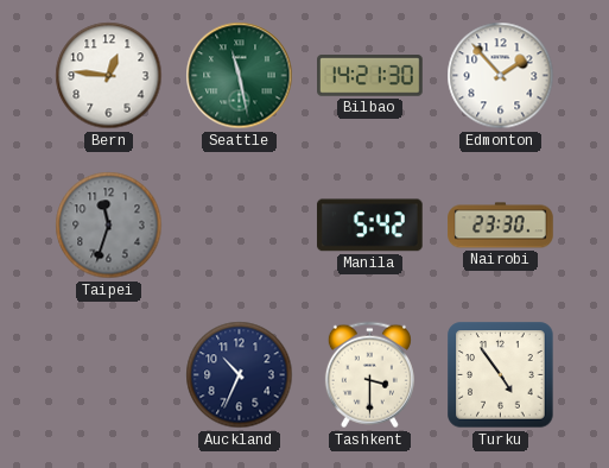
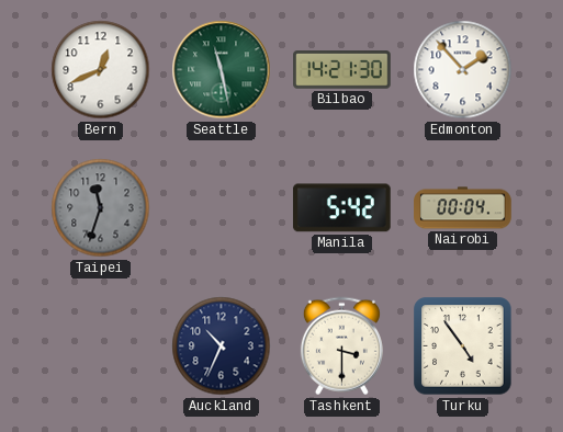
Bern: 12:46 -> 12:41 (101, 70)
Nairobi: 23:30 -> 00:04 (463, 208)
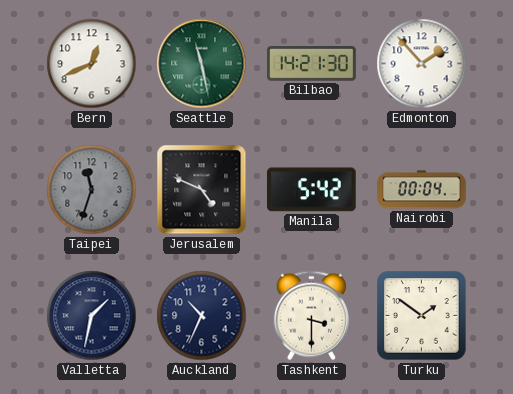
Jerusalem: none -> 4:49 (202, 190)
Valletta: none -> 1:32 (92, 316)
Turku: 4:54 -> 1:51 (422, 316)
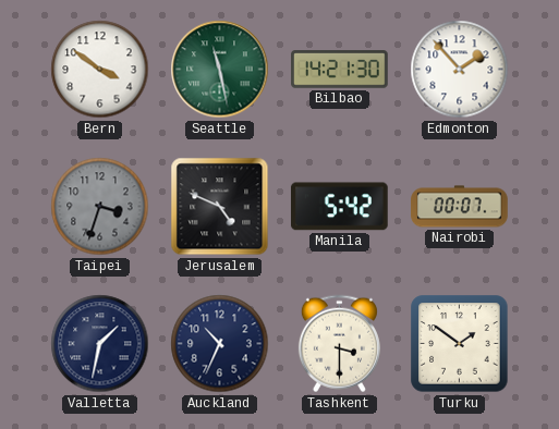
Bern: 12:41 -> 3:51 (100, 70)
Taipei: 11:33 -> 3:33 (100, 207)
Nairobi: 00:04 -> 00:07 (460, 207)
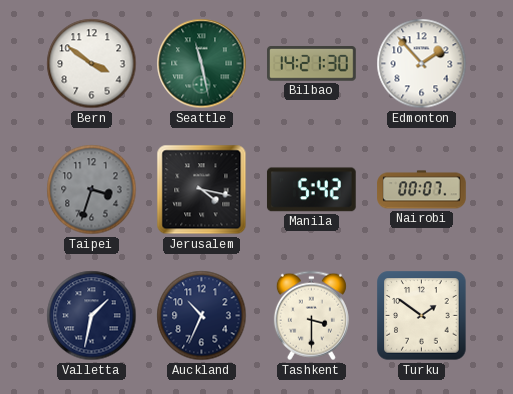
Jerusalem: 4:49 -> 4:17 (202, 190)
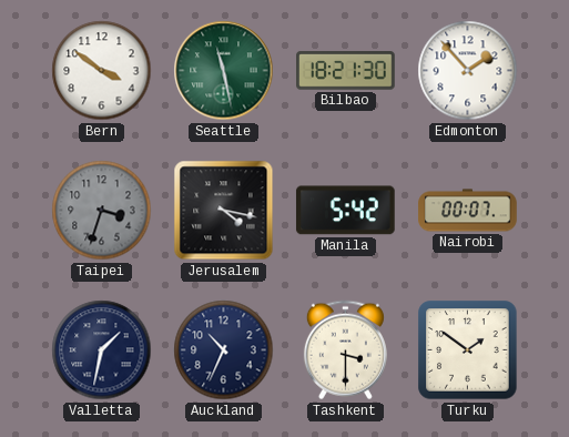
Bilbao: 14:21 -> 18:21 (346, 71)
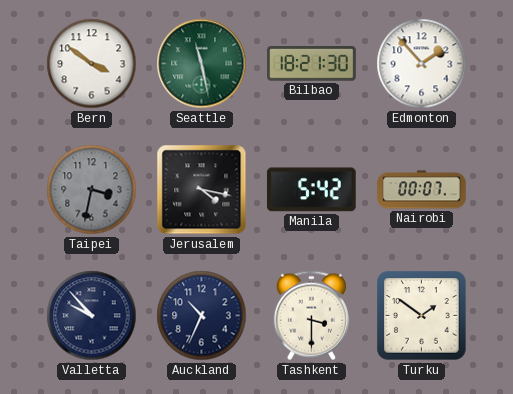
Taipei: 3:33 -> 3:32 (92, 190)
Valletta: 1:32 -> 9:53 (92, 316)
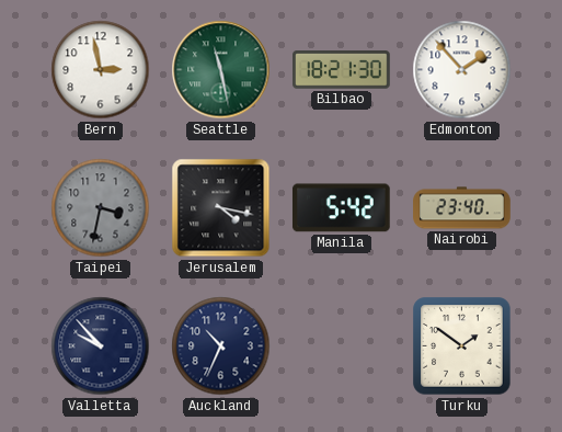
Bern: 3:51 -> 2:58 (101, 70)
Nairobi: 00:07 -> 23:40 (462, 208)
Tashkent: 3:30 -> none (311, 316)
